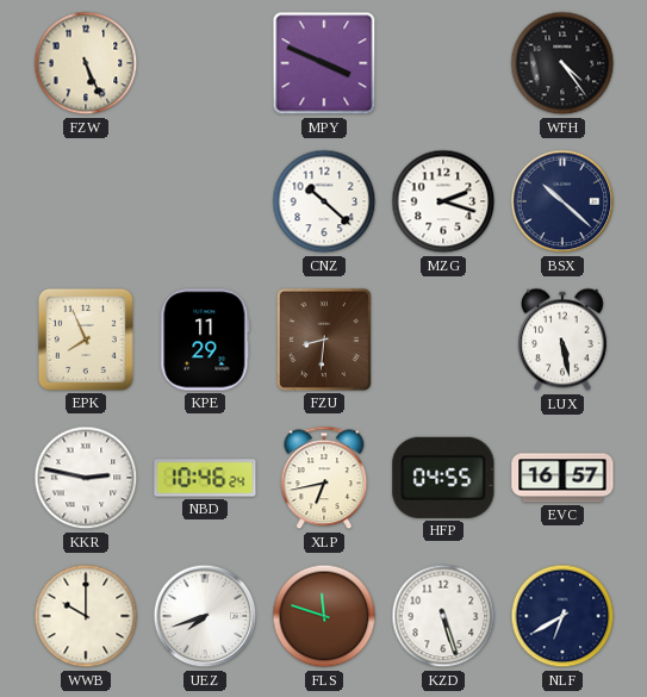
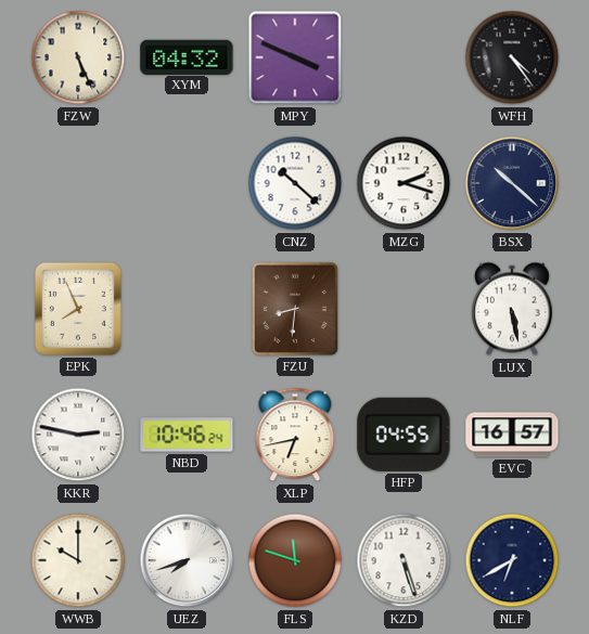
XYM: none -> 04:32 (187, 56)
KPE: 11:29 -> none (205, 340)
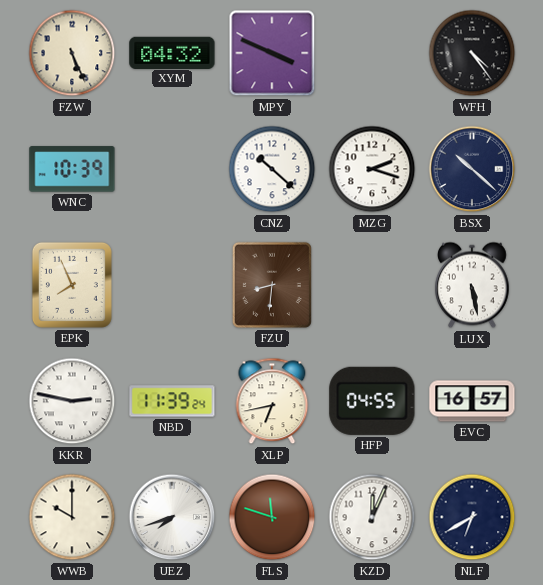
WNC: none -> 10:39 (72, 169)
NBD: 10:46 -> 11:39 (172, 401)
KZD: 5:27 -> 12:04 (372, 517)
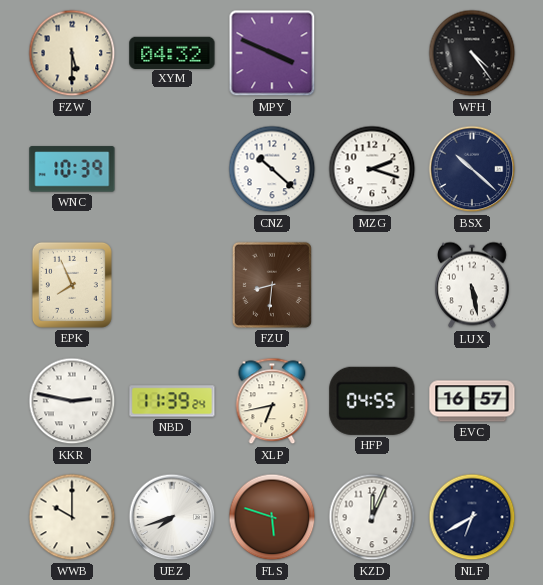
FZW: 5:26 -> 5:30 (72, 53)
FLS: 11:48 -> 5:48 (272, 517)
